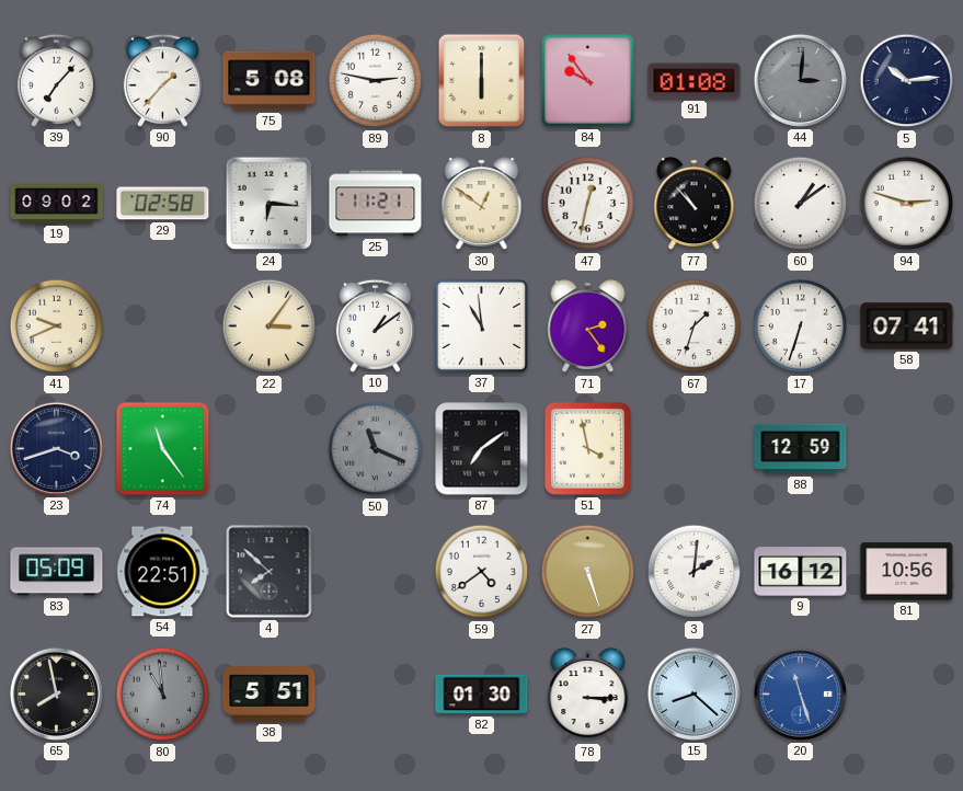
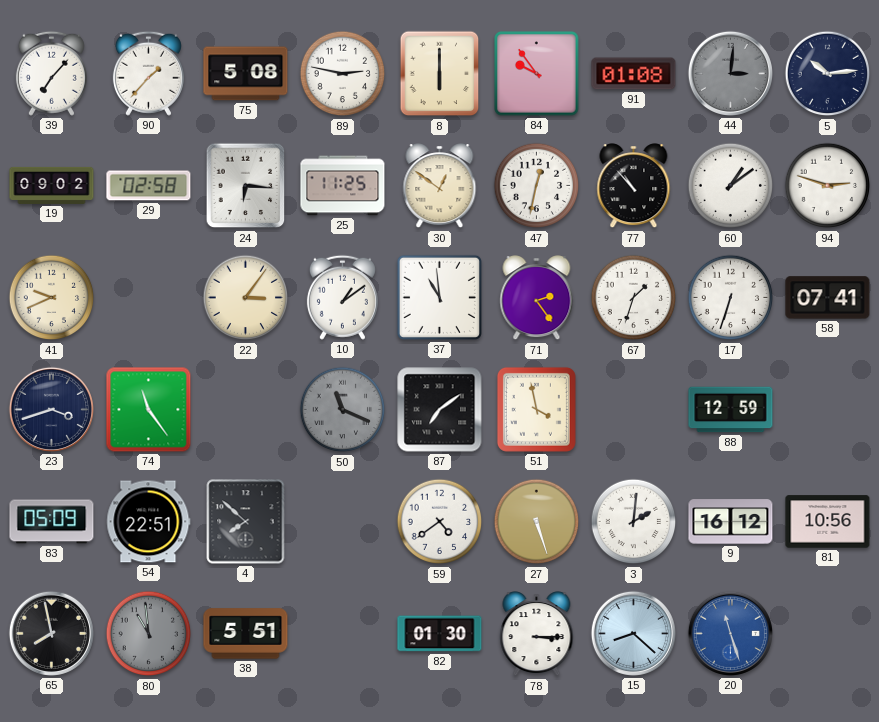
25: 11:21 -> 11:25 (343, 186)
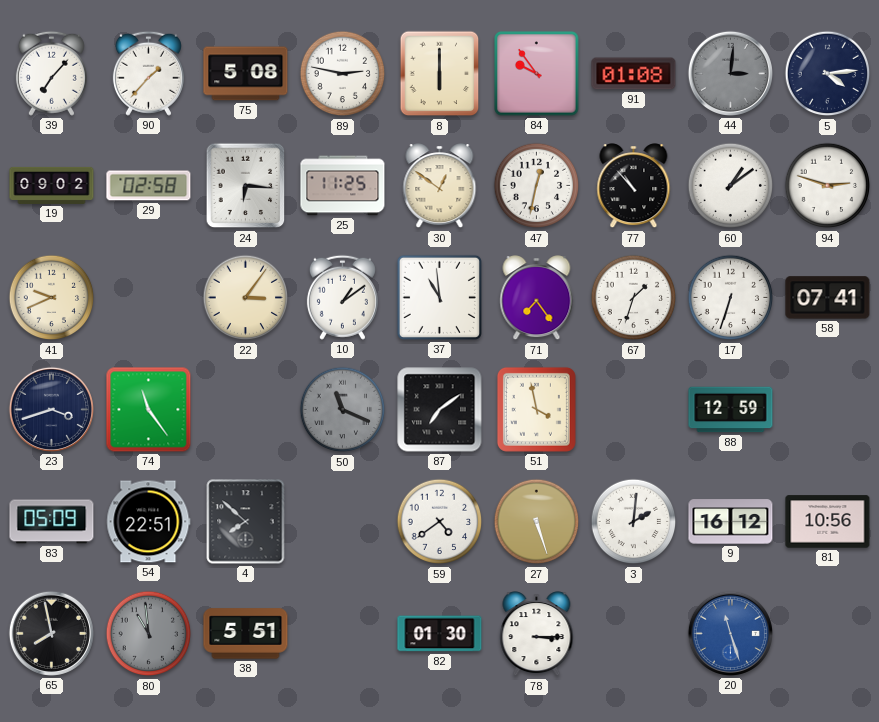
5: 10:14 -> 4:14 (828, 74)
71: 2:24 -> 7:24 (537, 298)
15: 8:22 -> none (633, 633)
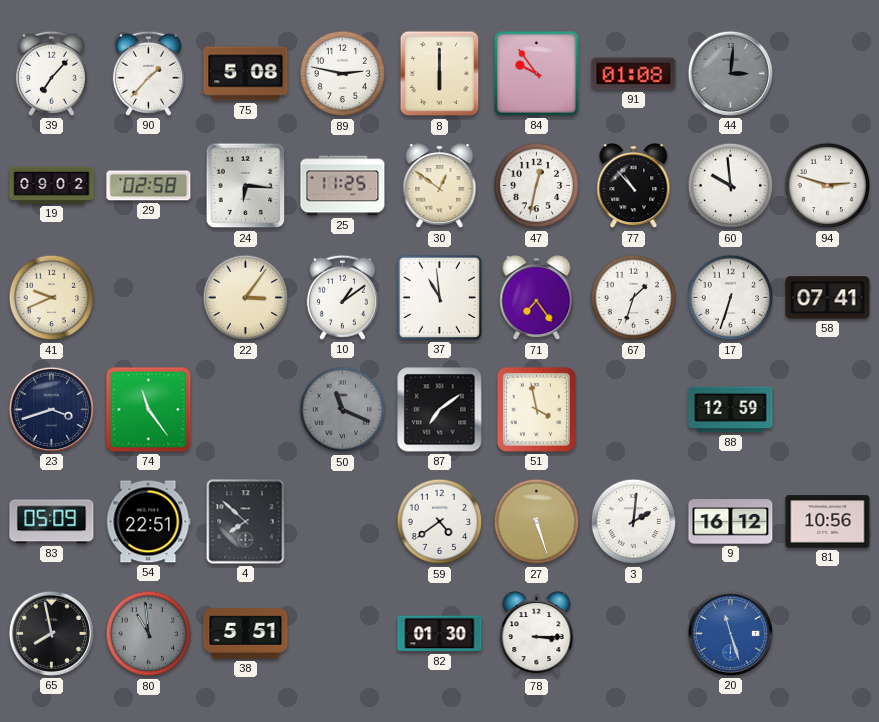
5: 4:14 -> none (828, 74)
60: 1:09 -> 9:59 (731, 186)
